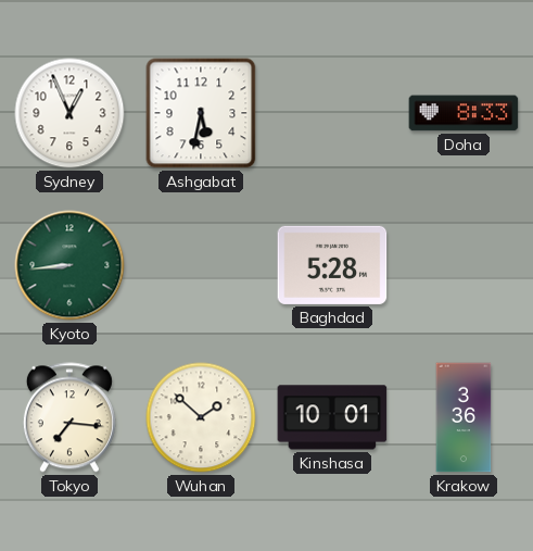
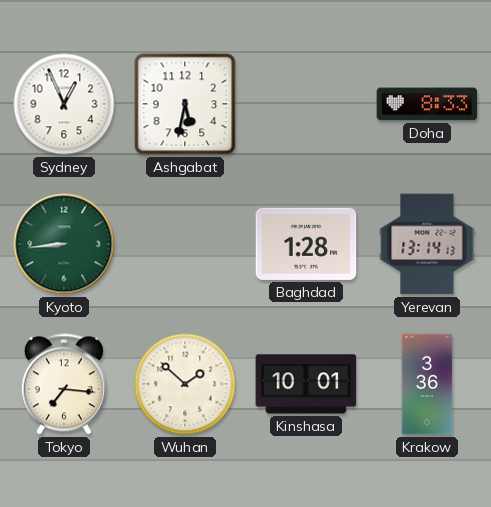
Baghdad: 5:28 -> 1:28 (306, 244)
Yerevan: none -> 13:14 (427, 244)
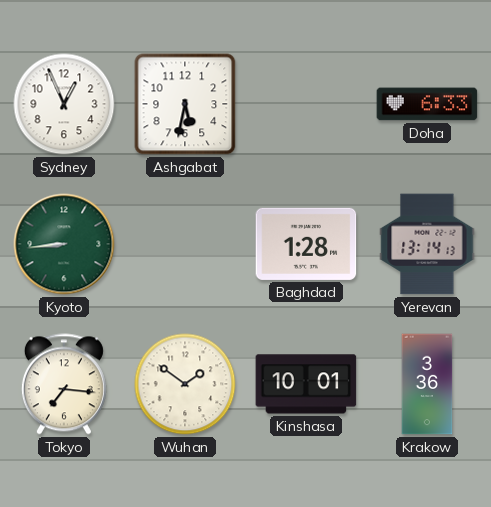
Doha: 8:33 -> 6:33 (427, 104)
Wuhan: 1:52 -> 1:51 (185, 384)
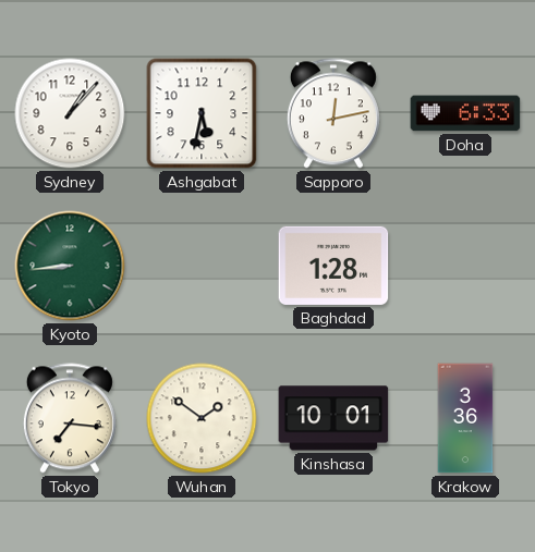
Sydney: 12:56 -> 1:07 (70, 113)
Sapporo: none -> 12:13 (333, 113)
Yerevan: 13:14 -> none (427, 244)
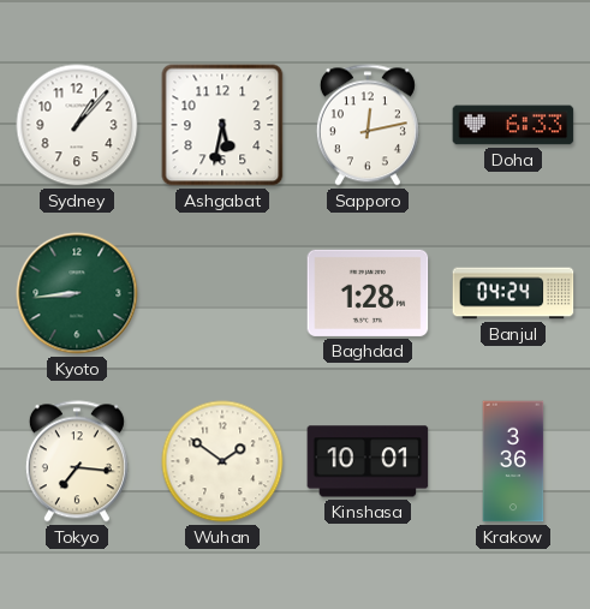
Banjul: none -> 04:24 (513, 293)
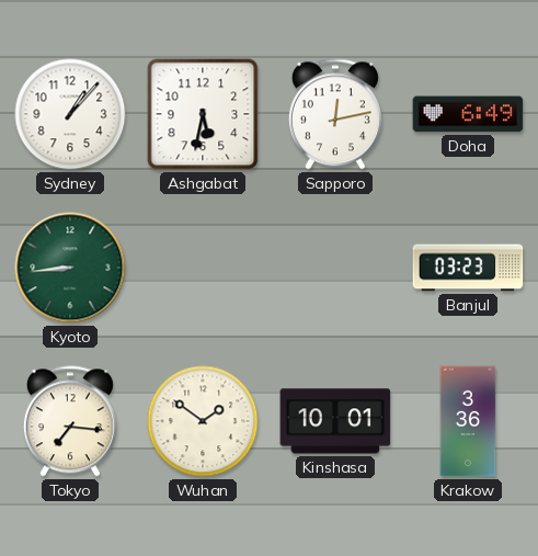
Doha: 6:33 -> 6:49 (468, 114)
Baghdad: 1:28 -> none (368, 293)
Banjul: 04:24 -> 03:23 (468, 268)
